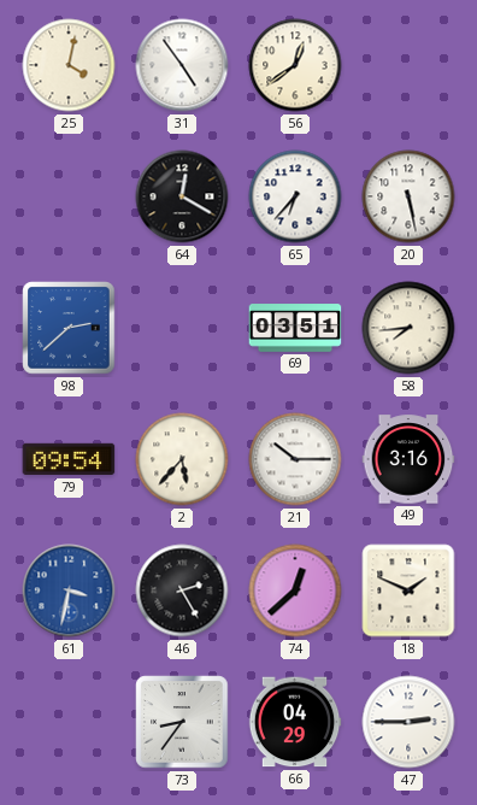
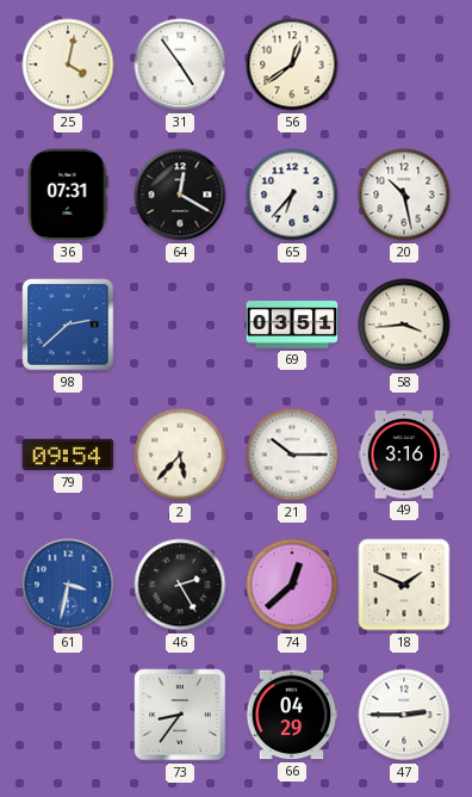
36: none -> 07:31 (68, 194)
20: 5:28 -> 10:28 (404, 194)
58: 7:44 -> 3:44 (404, 325)
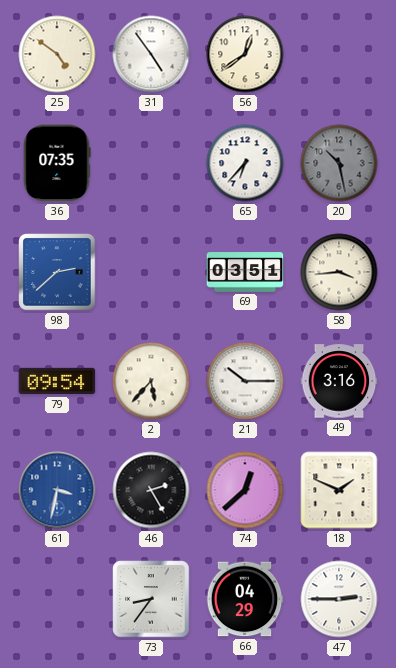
25: 4:02 -> 4:51 (57, 54)
36: 07:31 -> 07:35 (57, 163)
64: 12:20 -> none (180, 194)
20 dial: white -> grey (339, 163)
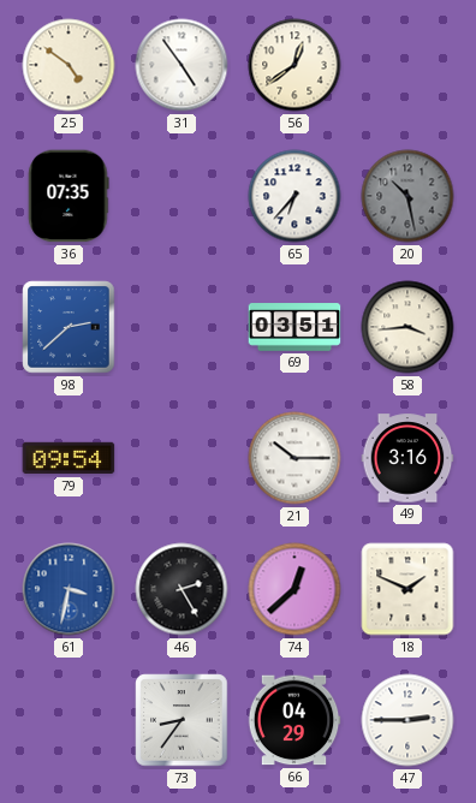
2: 5:37 -> none (151, 381)
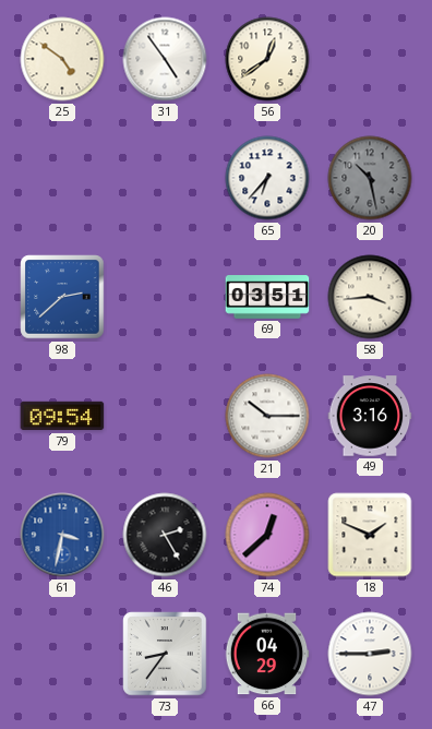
36: 07:35 -> none (69, 196)
